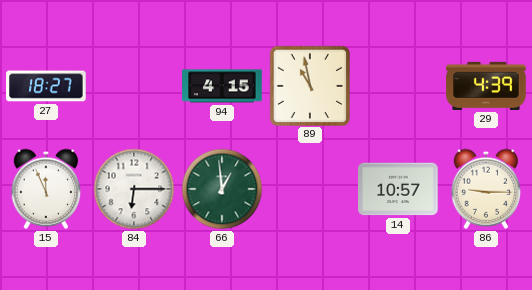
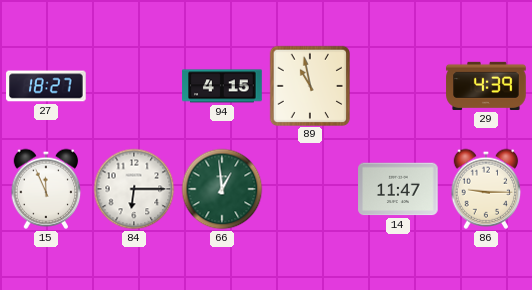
14: 10:57 -> 11:47 (398, 189)
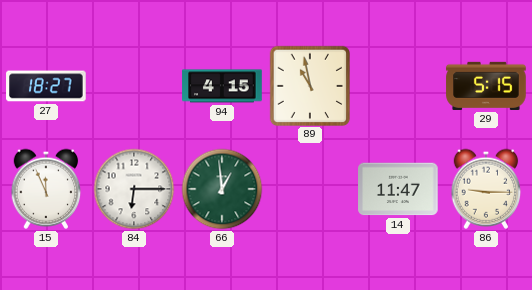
29: 4:39 -> 5:15 (486, 86)
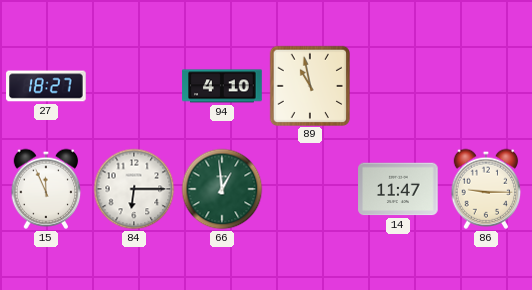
94: 4:15 -> 4:10 (222, 86)
29: 5:15 -> none (486, 86)
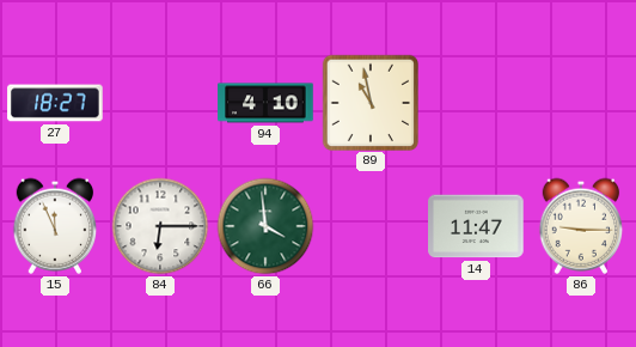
66: 12:59 -> 3:59 (265, 226)
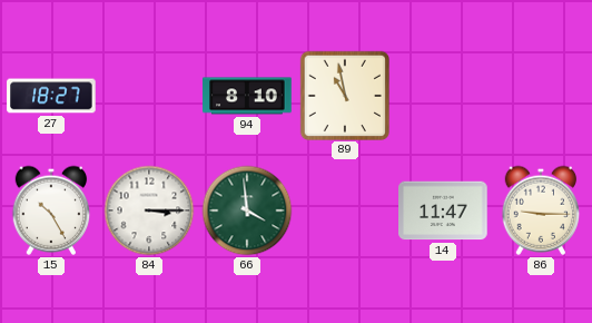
94: 4:10 -> 8:10 (247, 96)
15: 11:56 -> 10:25 (51, 211)
84: 6:15 -> 3:15 (149, 211)
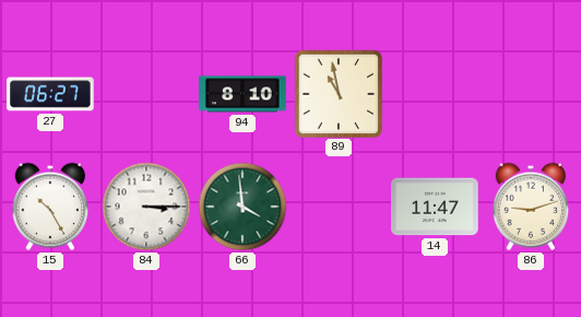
27: 18:27 -> 06:27 (50, 94)
86: 9:15 -> 9:12 (531, 207)
